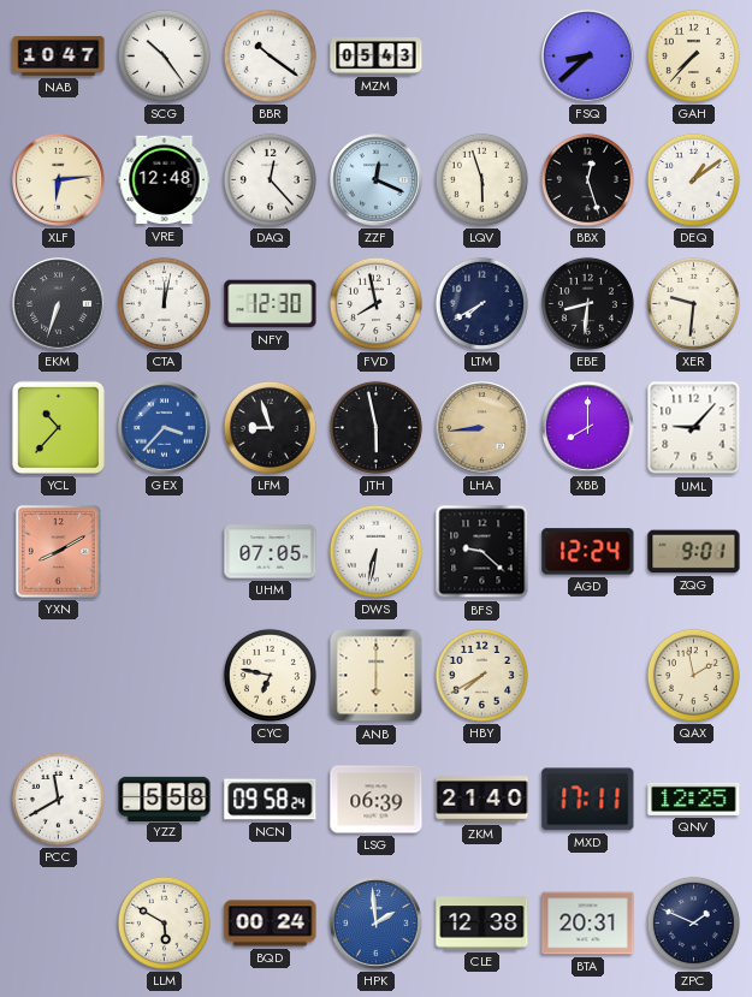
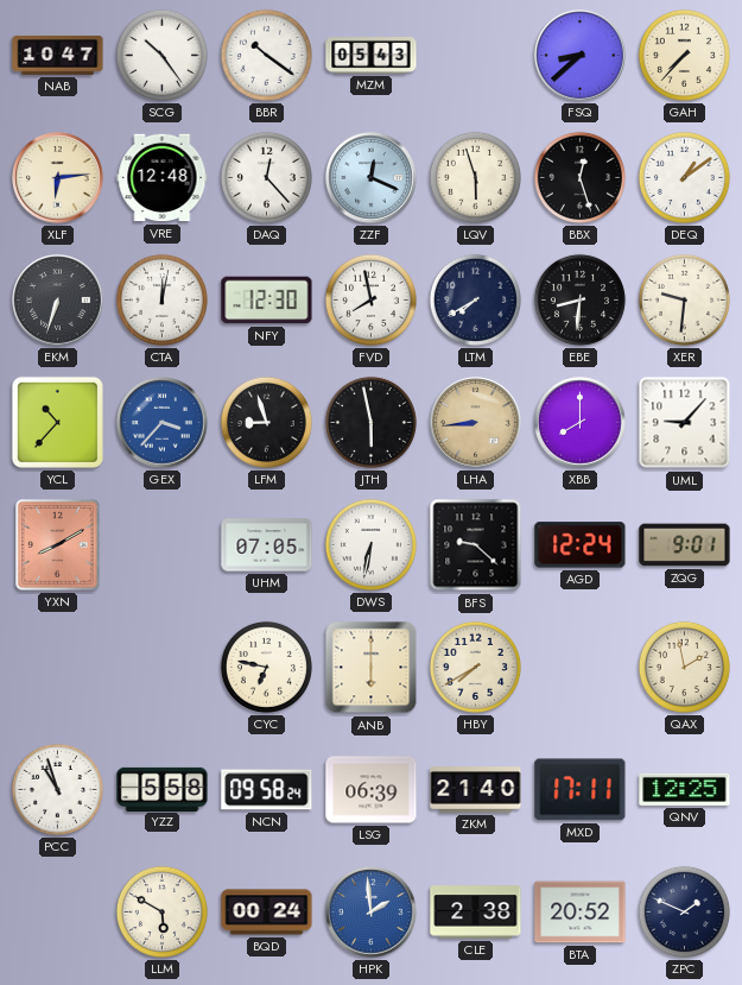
PCC: 11:40 -> 10:57 (57, 789)
CLE: 12:38 -> 2:38 (476, 913)
BTA: 20:31 -> 20:52 (581, 913)
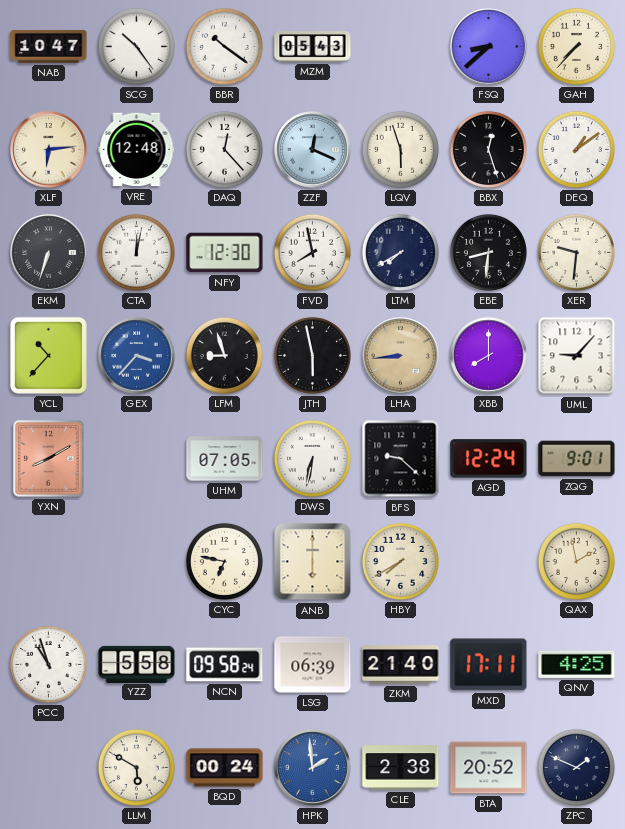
QNV: 12:25 -> 4:25 (577, 664)
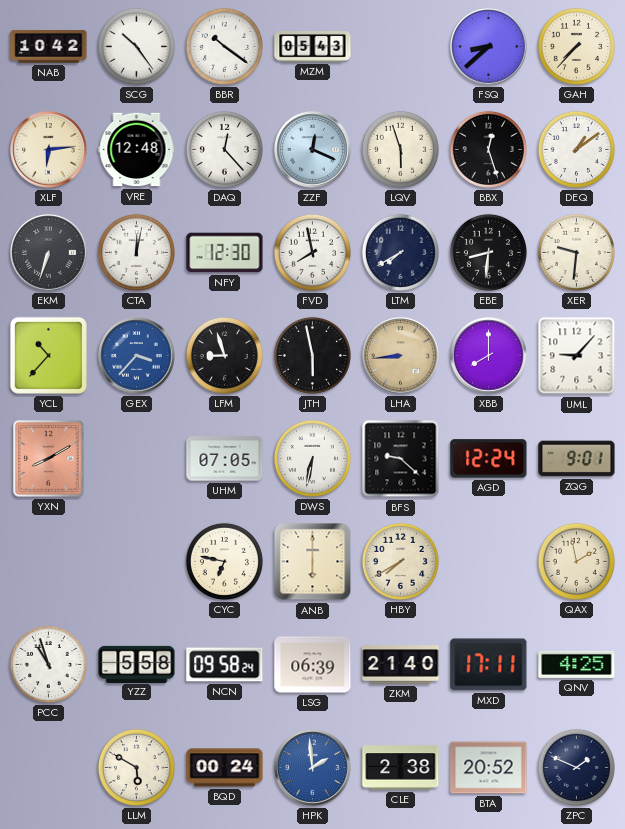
NAB: 10:47 -> 10:42 (49, 46)
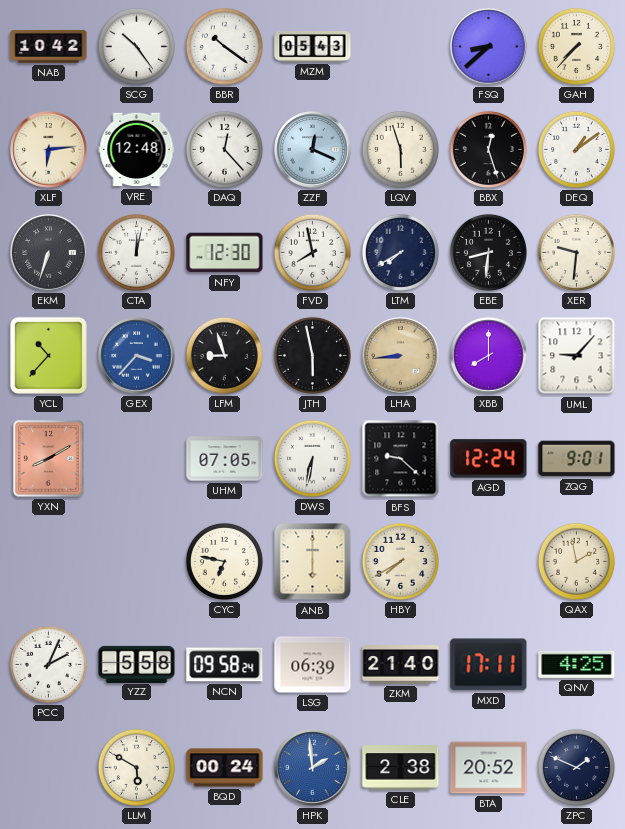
PCC: 10:57 -> 2:04 (48, 664)
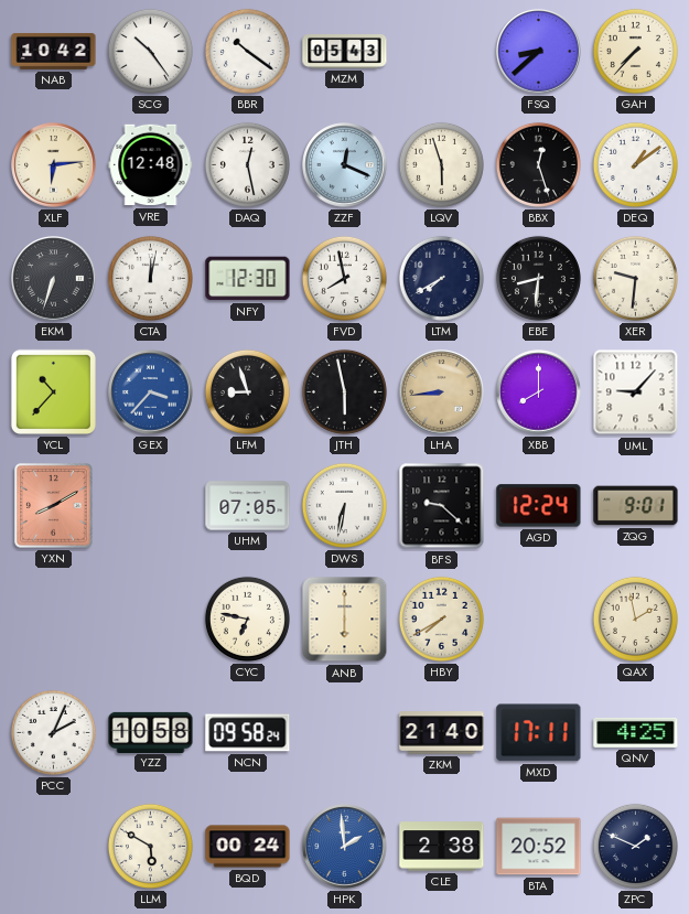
DAQ: 12:23 -> 12:28 (247, 164)
YZZ: 5:58 -> 10:58 (151, 732)
LSG: 06:39 -> none (313, 665)
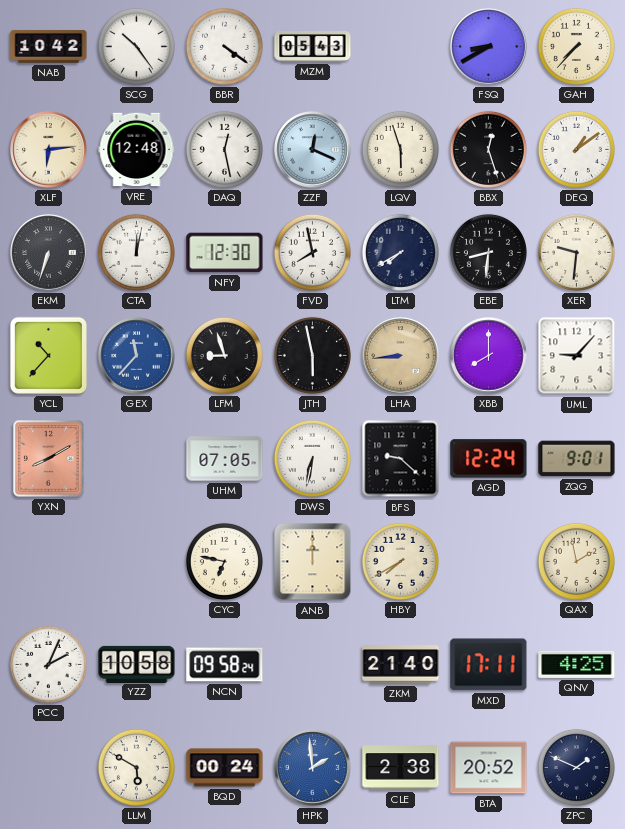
BBR: 10:21 -> 4:21 (224, 46)
FSQ: 8:38 -> 8:40 (489, 47)
GEX: 3:37 -> 11:37 (137, 356)
ANB: 6:00 -> 12:00 (313, 562)
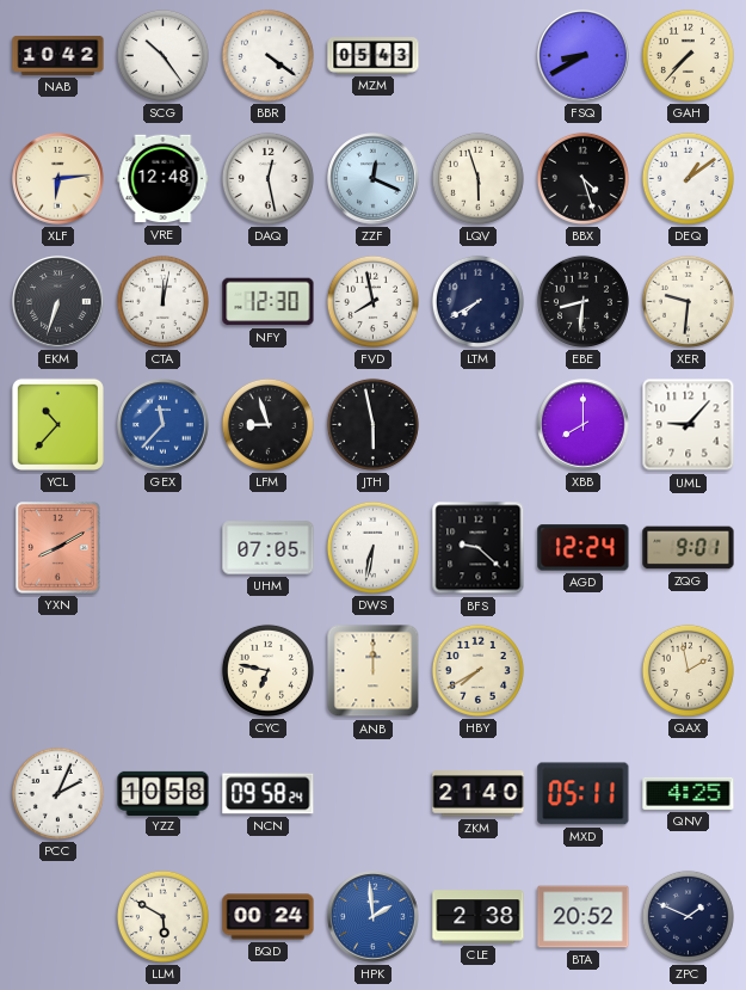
BBX: 12:27 -> 4:27 (582, 178)
LHA: 8:44 -> none (401, 356)
MXD: 17:11 -> 05:11 (584, 794)
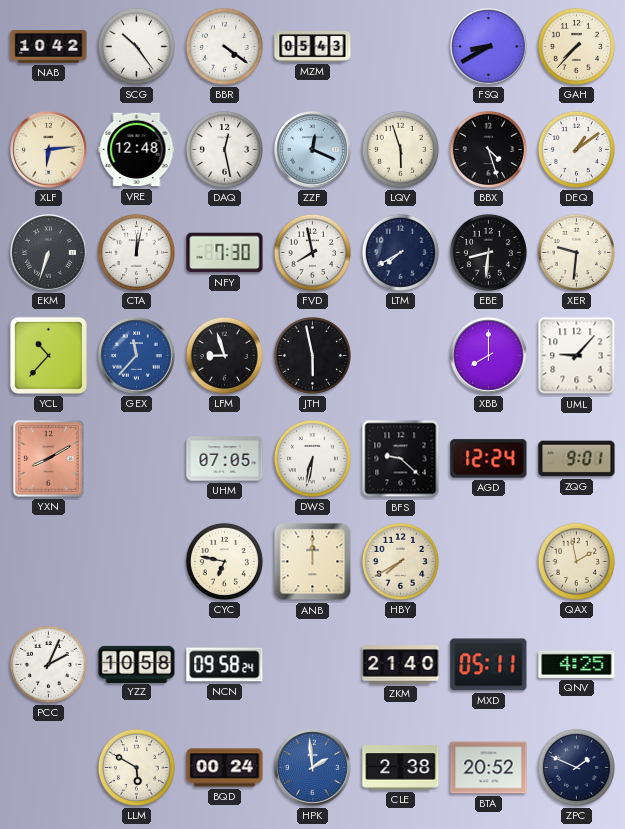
NFY: 12:30 -> 7:30 (225, 253)
